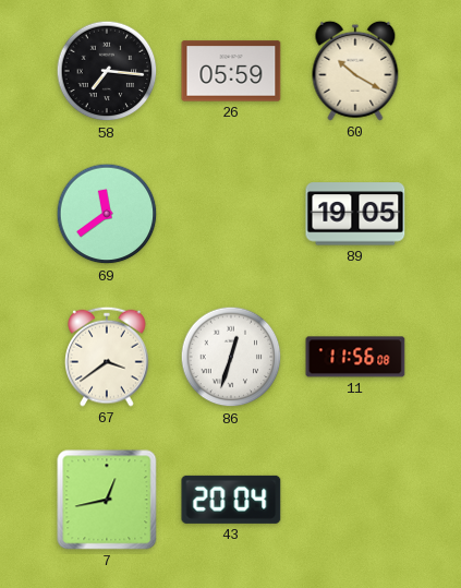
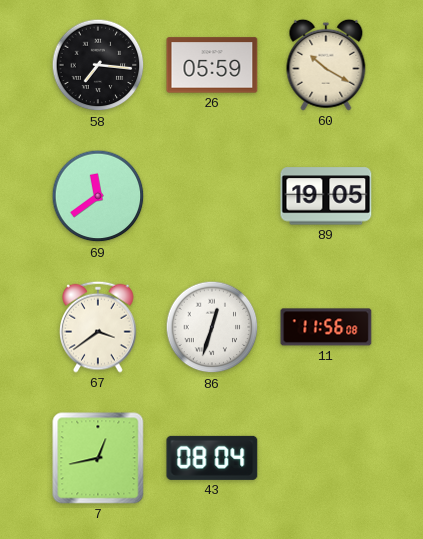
43: 20:04 -> 08:04 (212, 458)
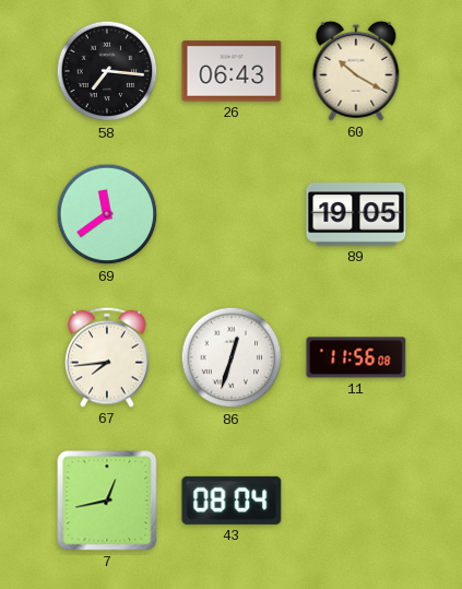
26: 05:59 -> 06:43 (232, 71)
67: 3:39 -> 7:44 (107, 357)
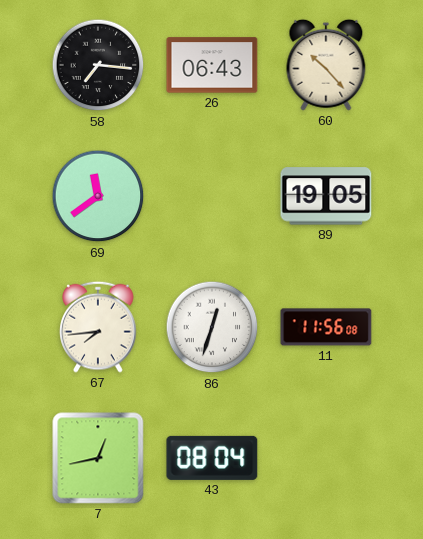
60: 10:20 -> 10:23 (326, 65)
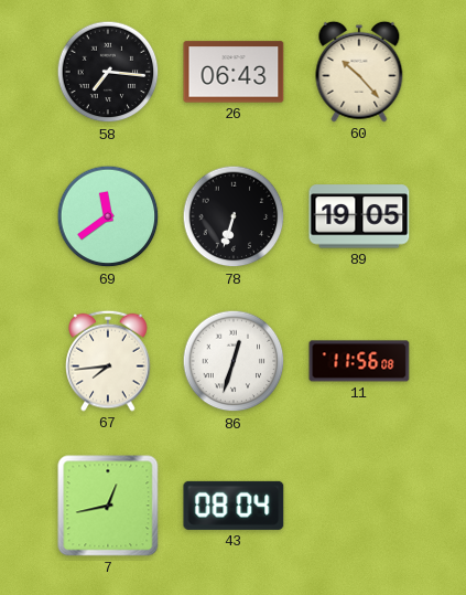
78: none -> 6:33 (234, 216)
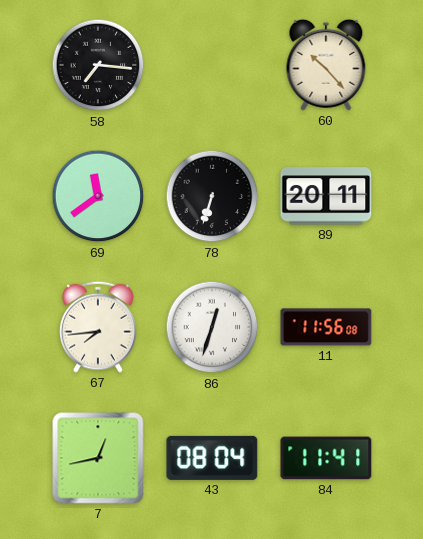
26: 06:43 -> none (234, 72)
89: 19:05 -> 20:11 (326, 196)
84: none -> 11:41 (326, 458)
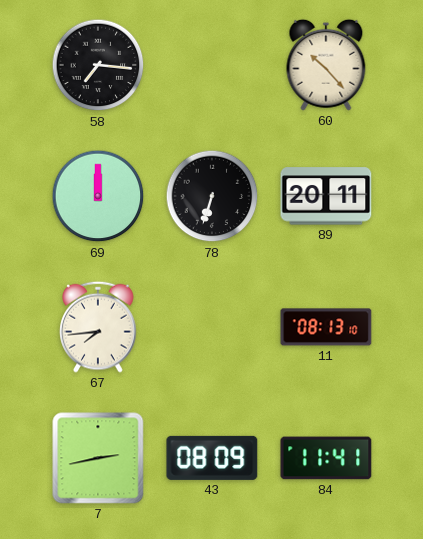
69: 11:39 -> 12:00 (98, 196)
86: 12:33 -> none (212, 327)
11: 11:56 -> 08:13 (326, 327)
7: 12:43 -> 2:43 (98, 458)
43: 08:04 -> 08:09 (212, 458)
